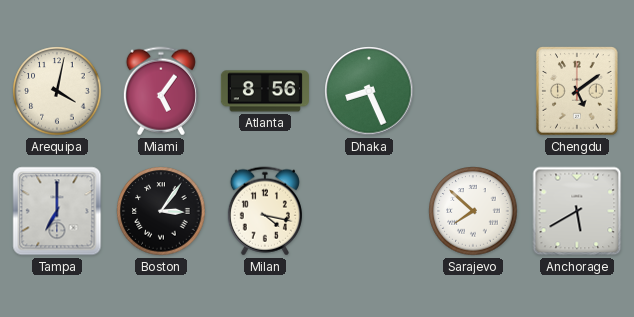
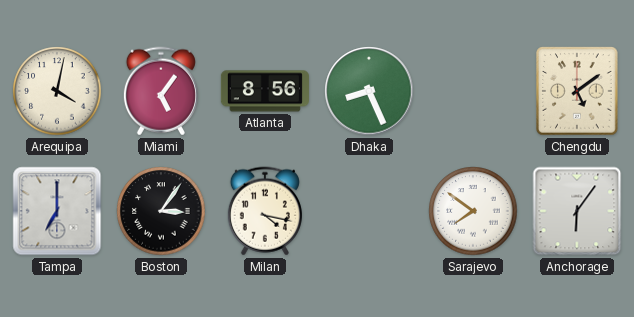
Sarajevo: 7:52 -> 7:51 (473, 211)
Anchorage: 5:40 -> 6:06 (577, 211)
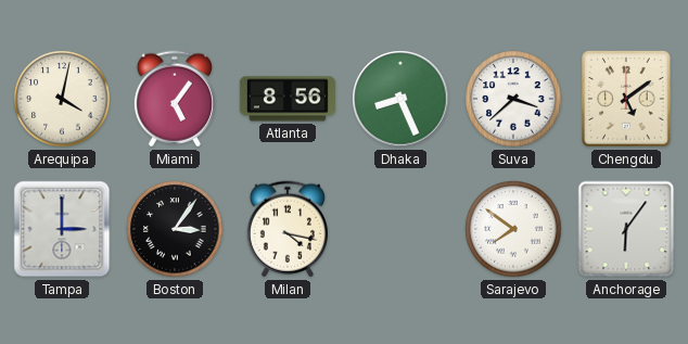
Suva: none -> 3:38 (513, 99)
Tampa: 7:00 -> 3:00 (62, 229)
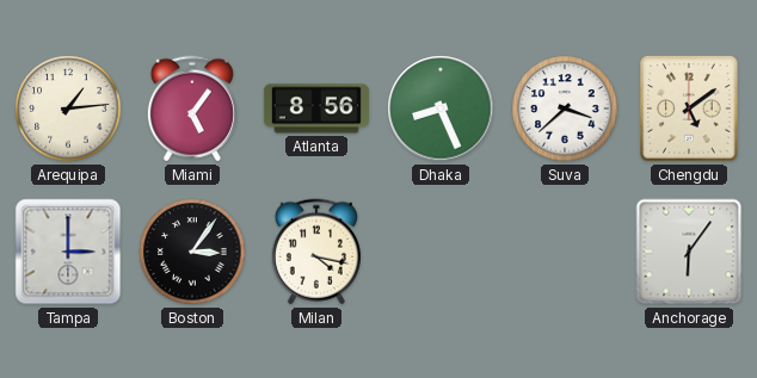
Arequipa: 4:02 -> 1:14 (68, 109)
Sarajevo: 7:51 -> none (513, 229)
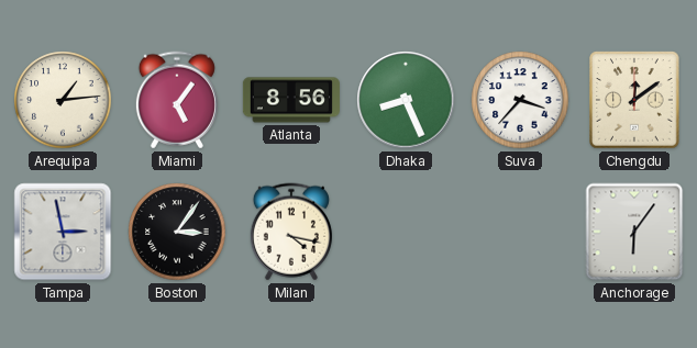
Suva: 3:38 -> 3:37 (520, 100)
Chengdu: 5:09 -> 12:09 (634, 100)
Tampa: 3:00 -> 2:58 (63, 232)
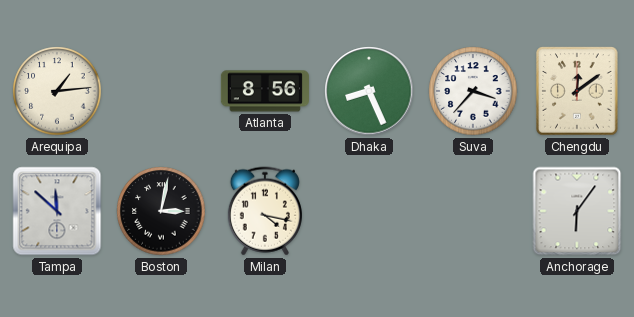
Miami: 5:06 -> none (177, 100)
Tampa: 2:58 -> 11:52 (57, 211)
Boston: 3:06 -> 3:02 (161, 211)
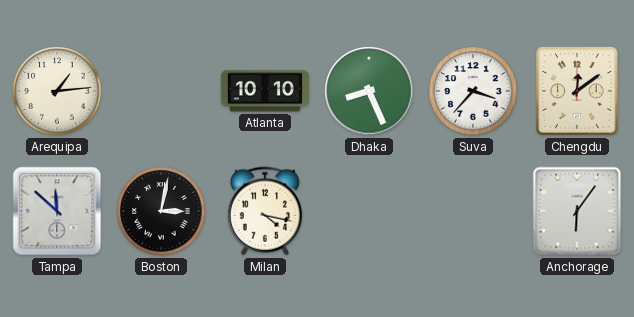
Atlanta: 8:56 -> 10:10 (265, 91)
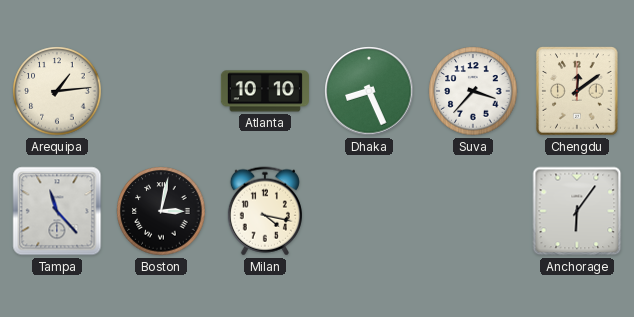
Tampa: 11:52 -> 11:23 (57, 211)
